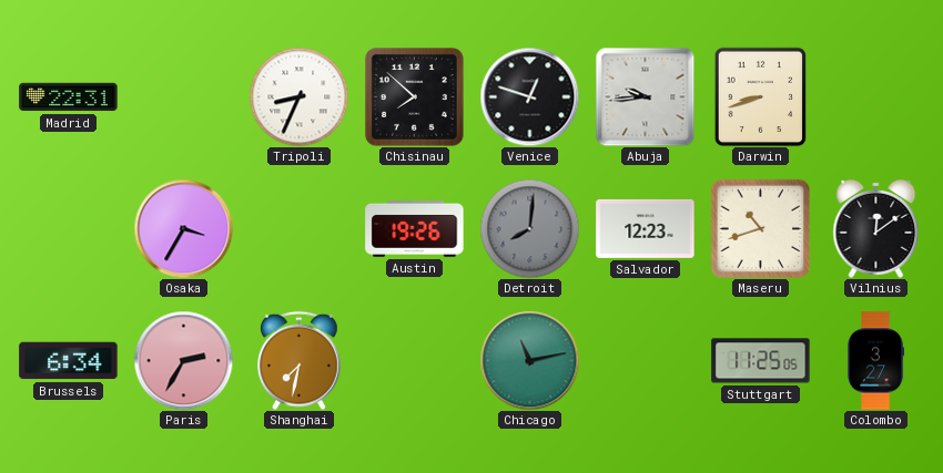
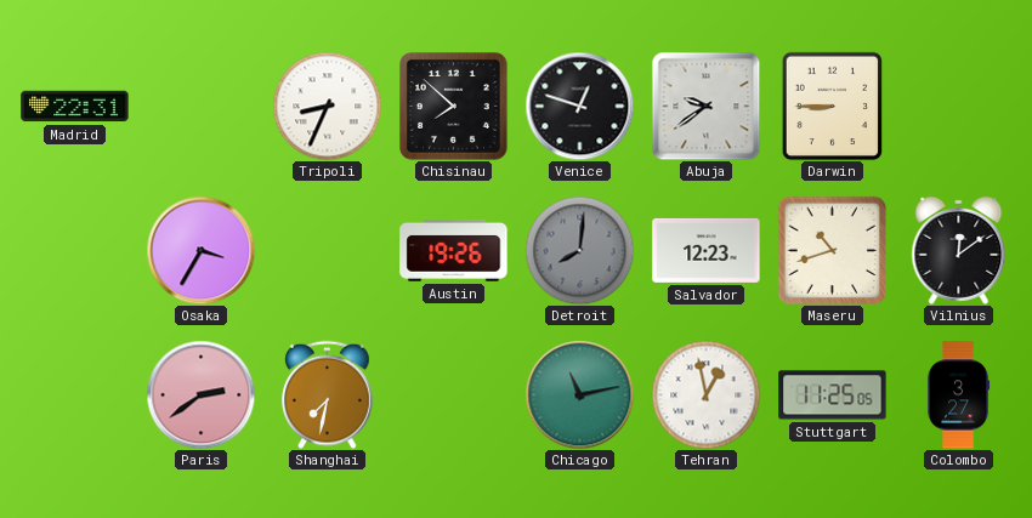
Abuja: 9:44 -> 9:39 (705, 106)
Darwin: 8:42 -> 8:45 (833, 106)
Brussels: 6:34 -> none (69, 361)
Paris: 2:35 -> 2:39 (200, 394)
Tehran: none -> 12:58 (705, 394)
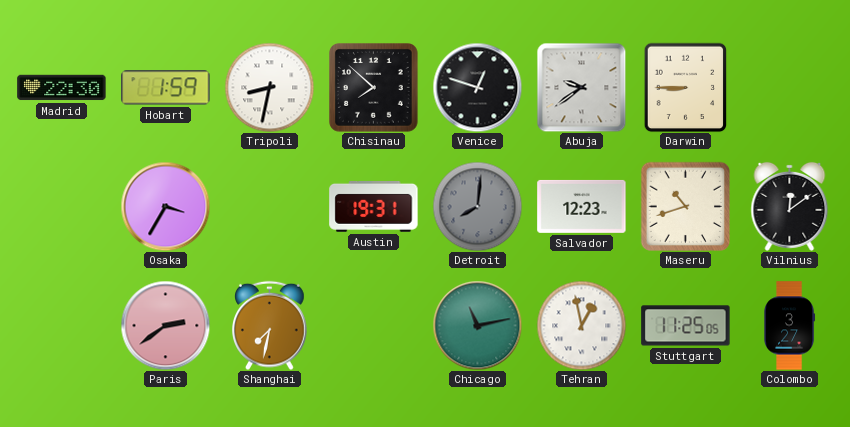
Madrid: 22:31 -> 22:30 (62, 88)
Hobart: none -> 1:59 (166, 88)
Tripoli: 8:34 -> 8:32 (269, 87)
Austin: 19:26 -> 19:31 (374, 206)
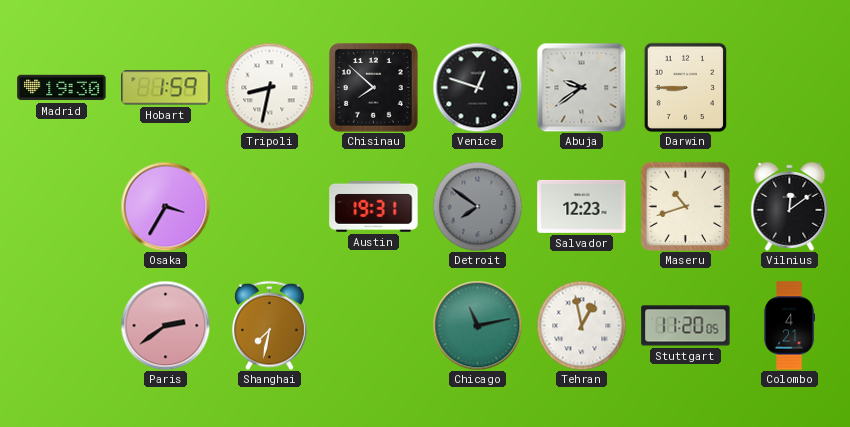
Madrid: 22:30 -> 19:30 (62, 88)
Detroit: 8:01 -> 7:51 (477, 206)
Stuttgart: 11:25 -> 11:20 (686, 326)
Colombo: 3:27 -> 4:21 (790, 326)
